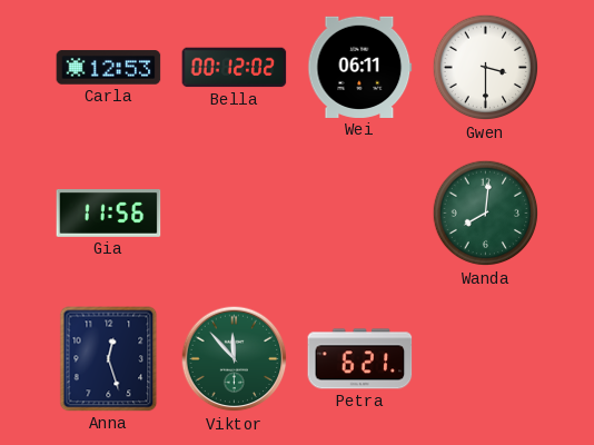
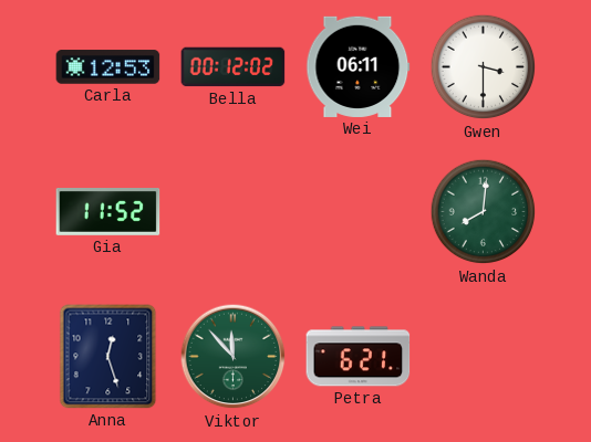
Gia: 11:56 -> 11:52 (108, 212)
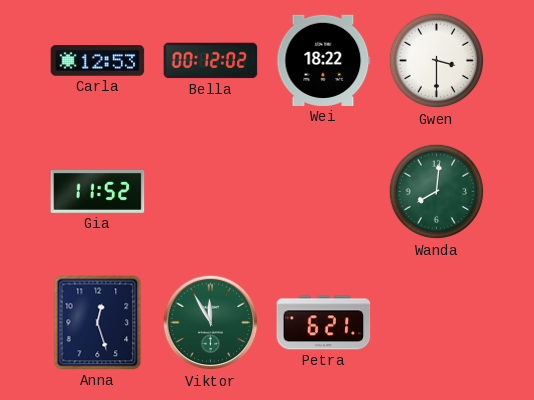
Wei: 06:11 -> 18:22 (324, 60)
Viktor: 11:53 -> 11:55 (211, 323)
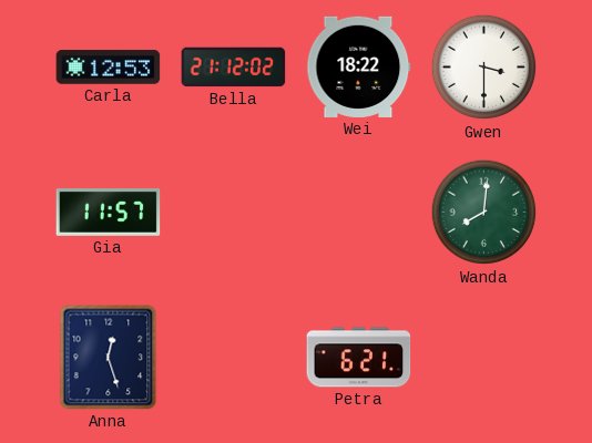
Bella: 00:12 -> 21:12 (234, 68)
Gia: 11:52 -> 11:57 (109, 213)
Viktor: 11:55 -> none (211, 323)
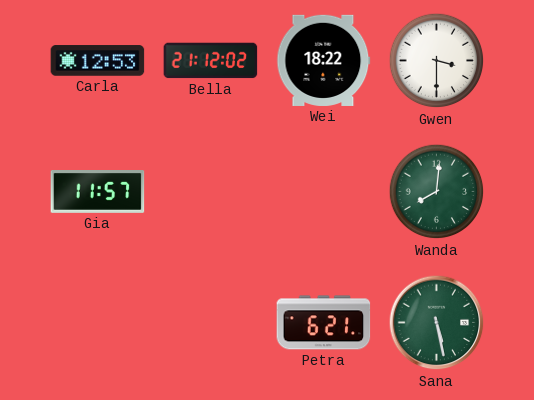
Anna: 12:27 -> none (109, 358)
Sana: none -> 5:28 (437, 323)
